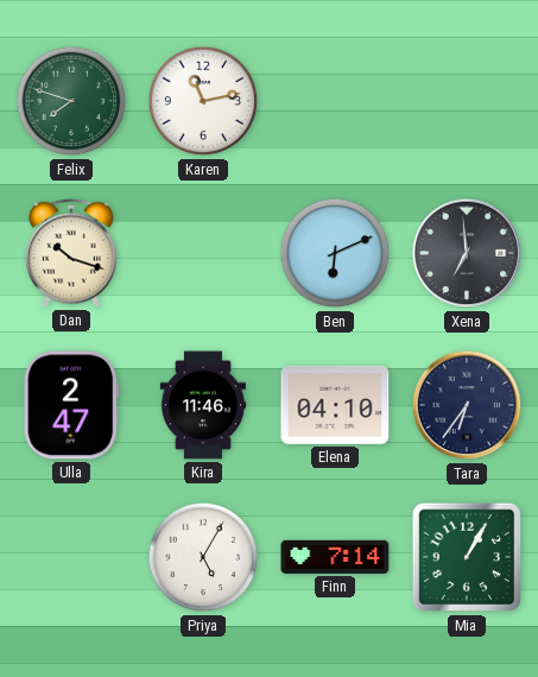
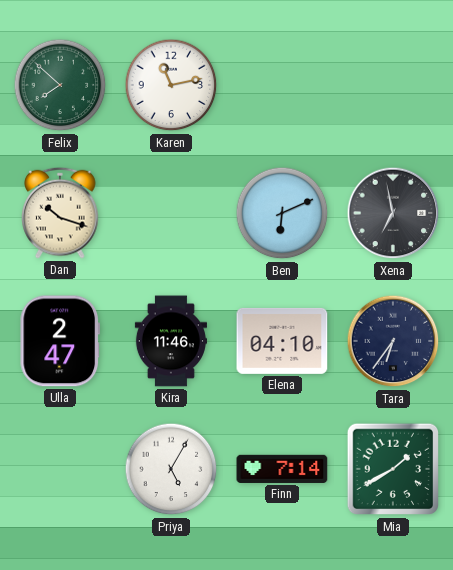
Felix: 7:48 -> 7:52 (60, 85)
Xena: 6:59 -> 6:58 (393, 213)
Mia: 1:05 -> 1:40 (393, 469)
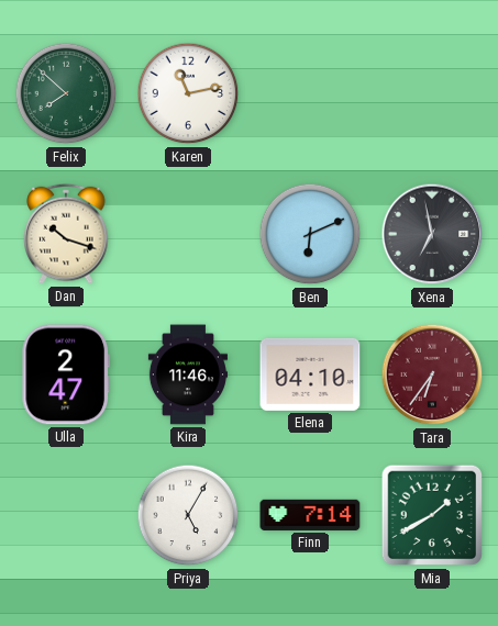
Tara dial: navy -> burgundy (432, 375)
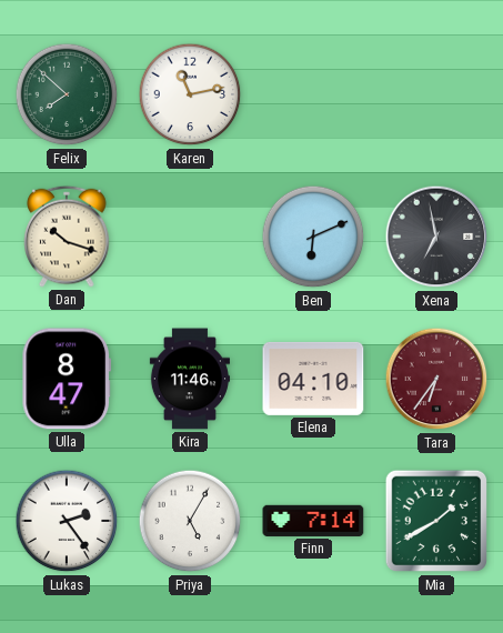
Ulla: 2:47 -> 8:47 (66, 379)
Lukas: none -> 2:24 (67, 521)
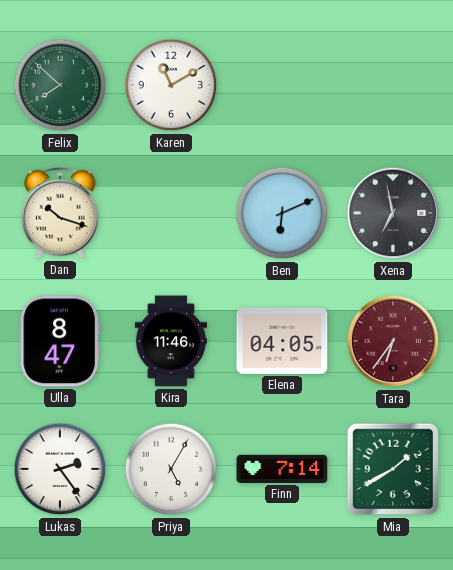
Karen: 11:13 -> 11:10 (171, 85)
Elena: 04:10 -> 04:05 (282, 341)
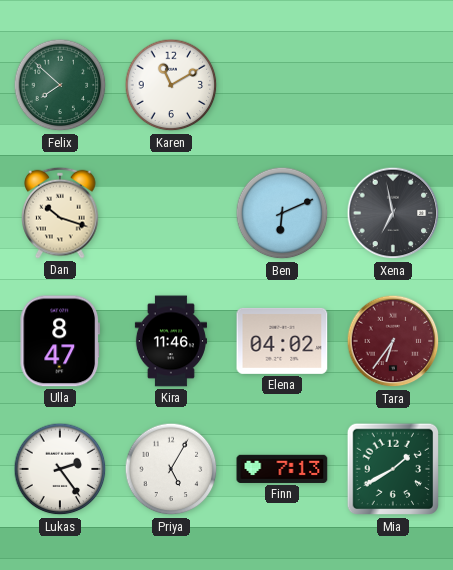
Elena: 04:05 -> 04:02 (282, 341)
Finn: 7:14 -> 7:13 (282, 469)
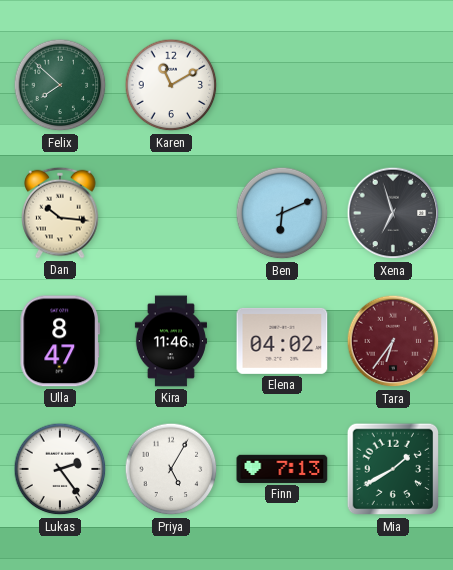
Dan: 10:18 -> 10:16 (60, 213)
Xena: 6:58 -> 6:57 (393, 213)
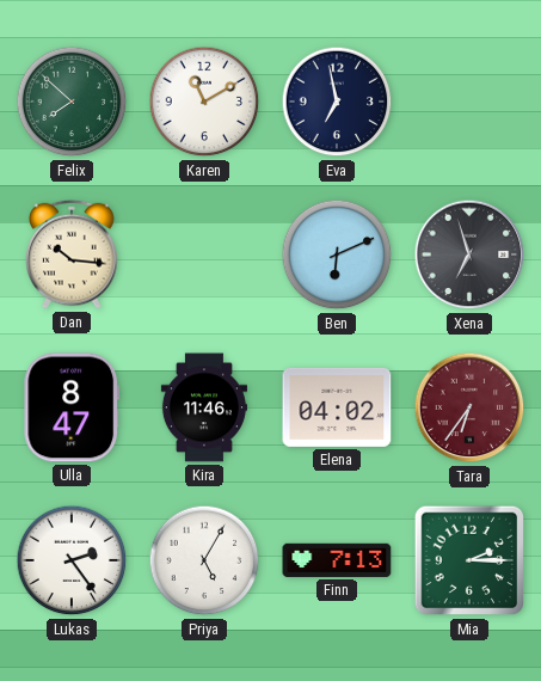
Eva: none -> 6:58 (337, 102)
Mia: 1:40 -> 2:15 (469, 560)
